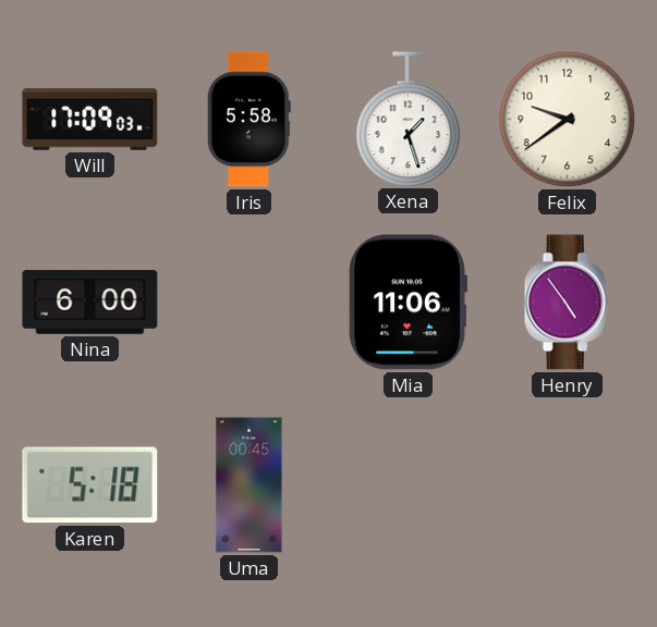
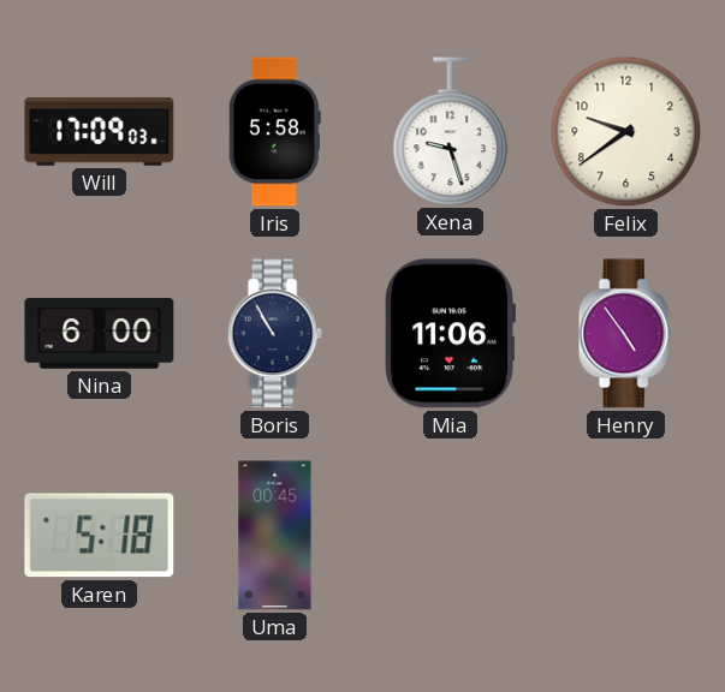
Xena: 1:27 -> 9:27 (451, 131)
Boris: none -> 10:55 (274, 334)
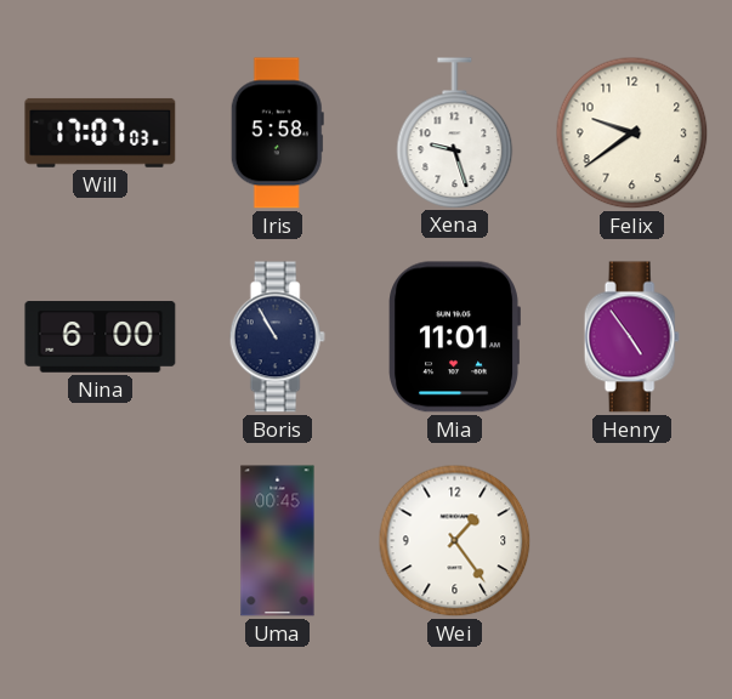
Will: 17:09 -> 17:07 (101, 132)
Mia: 11:06 -> 11:01 (454, 337)
Karen: 5:18 -> none (100, 536)
Wei: none -> 1:24 (455, 541)
